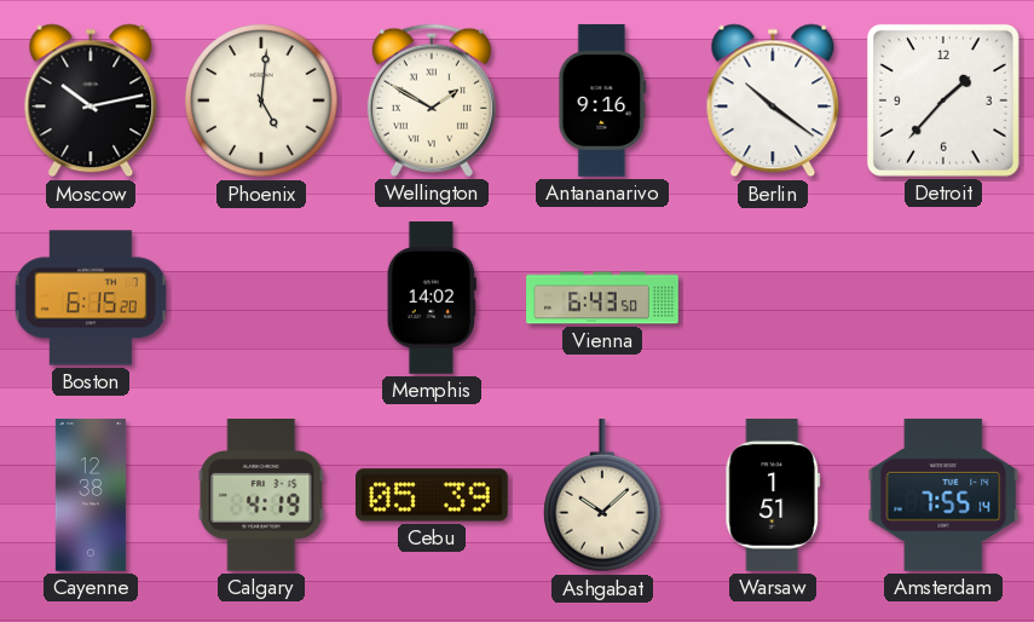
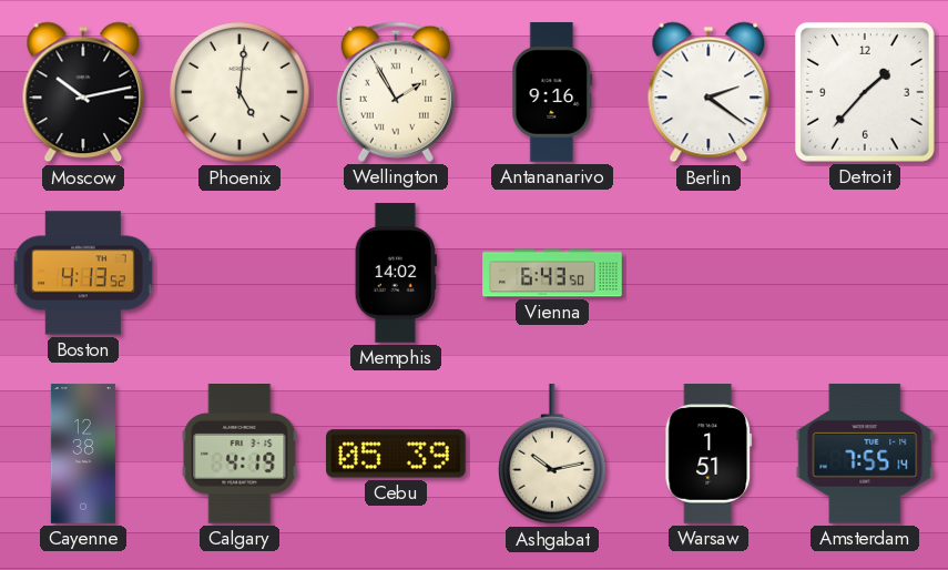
Wellington: 1:50 -> 1:55 (396, 92)
Berlin: 10:21 -> 2:21 (709, 92)
Boston: 6:15 -> 4:13 (83, 273)
Ashgabat: 10:08 -> 10:13 (552, 455)
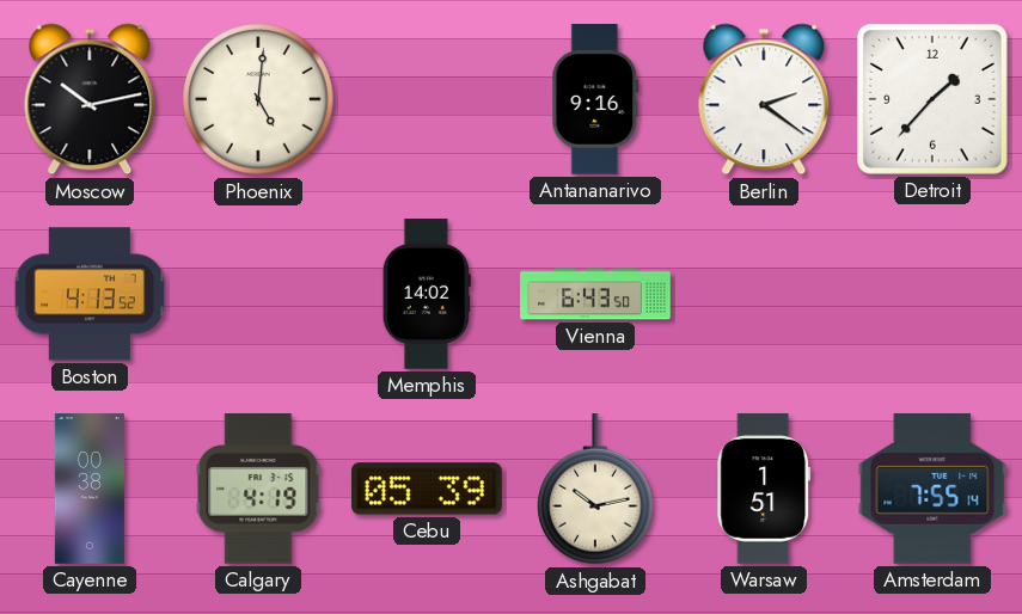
Wellington: 1:55 -> none (396, 92)
Cayenne: 12:38 -> 00:38 (90, 489)
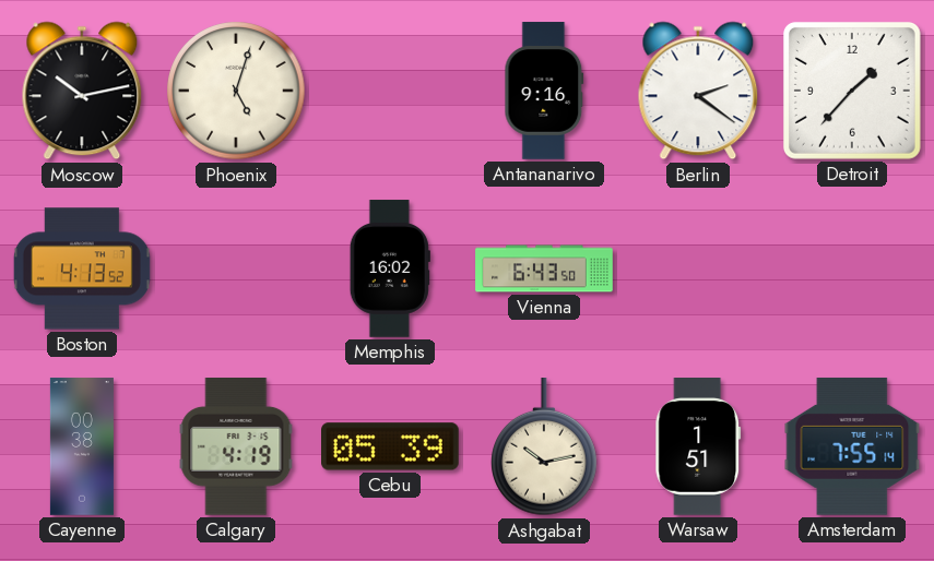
Phoenix: 5:01 -> 5:03 (236, 91)
Memphis: 14:02 -> 16:02 (390, 268)
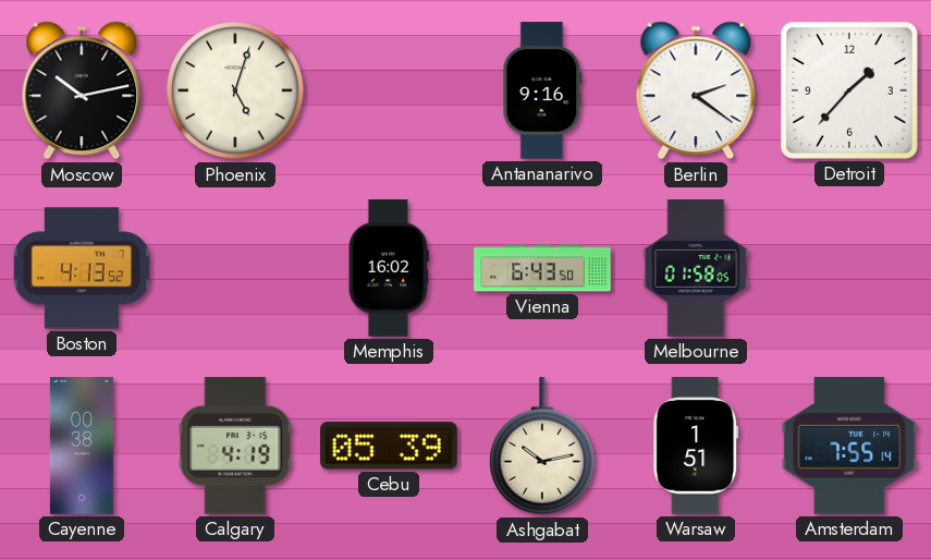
Melbourne: none -> 01:58 (696, 268)
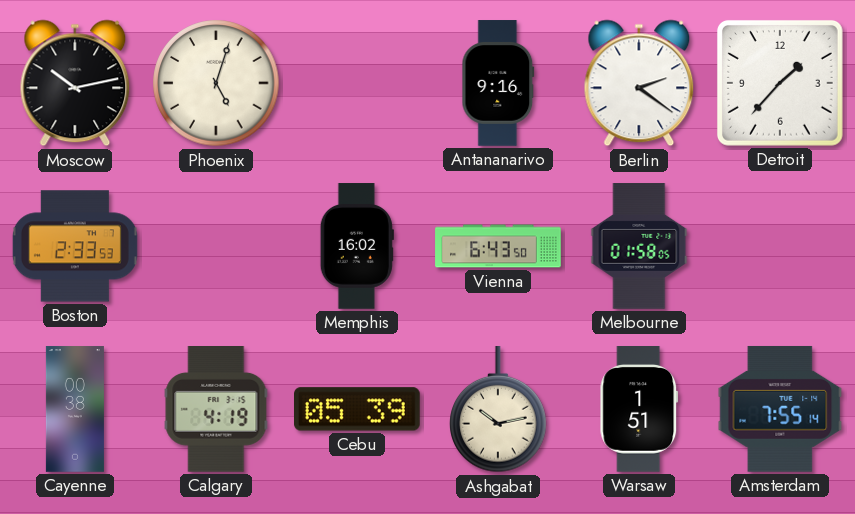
Boston: 4:13 -> 2:33 (75, 246)
